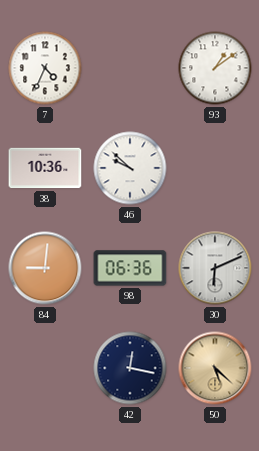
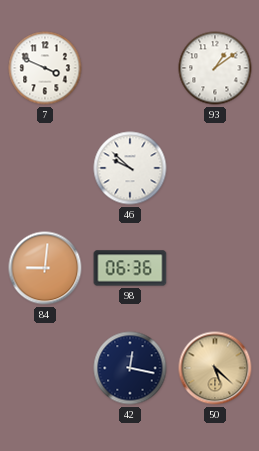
7: 4:34 -> 3:49 (45, 68)
38: 10:36 -> none (45, 168)
30: 6:11 -> none (215, 268)
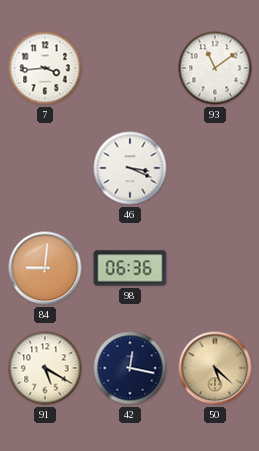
7: 3:49 -> 3:44 (45, 68)
93: 1:09 -> 11:09 (215, 68)
46: 9:52 -> 3:19 (130, 168)
91: none -> 5:20 (45, 368)
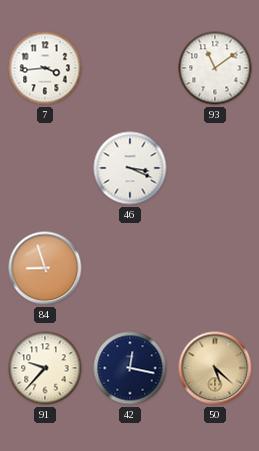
84: 9:01 -> 8:57 (45, 268)
98: 06:36 -> none (130, 268)
91: 5:20 -> 9:37 (45, 368)
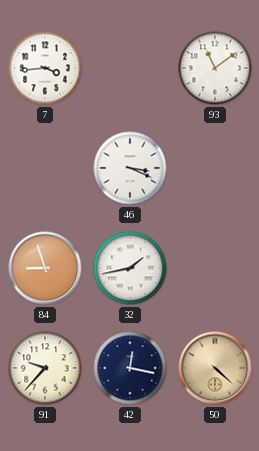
32: none -> 1:43 (130, 268)
50: 5:22 -> 4:22 (215, 368)
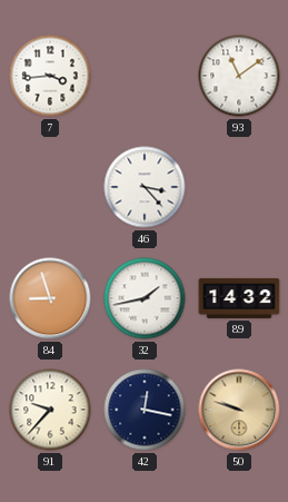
46: 3:19 -> 3:23 (145, 187)
89: none -> 14:32 (239, 298)
50: 4:22 -> 9:48 (239, 410)
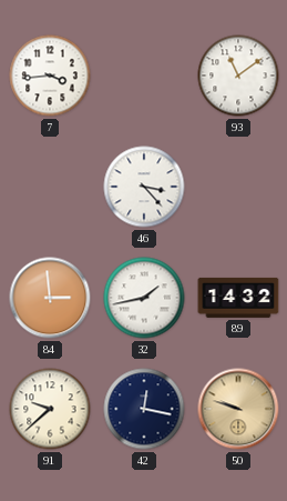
84: 8:57 -> 2:59 (50, 298)
91: 9:37 -> 9:38 (50, 409)
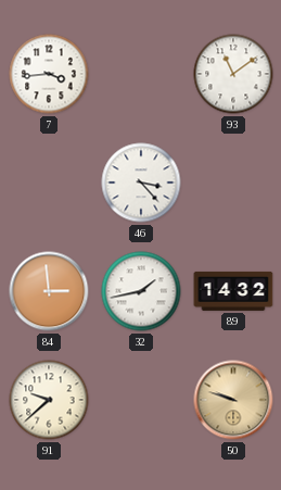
42: 12:17 -> none (144, 409)
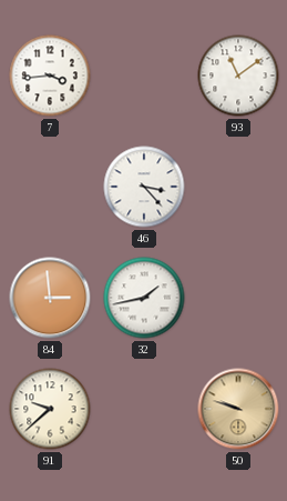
89: 14:32 -> none (233, 291)
